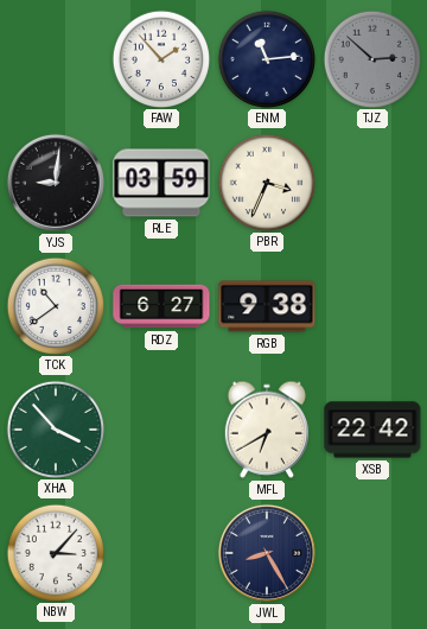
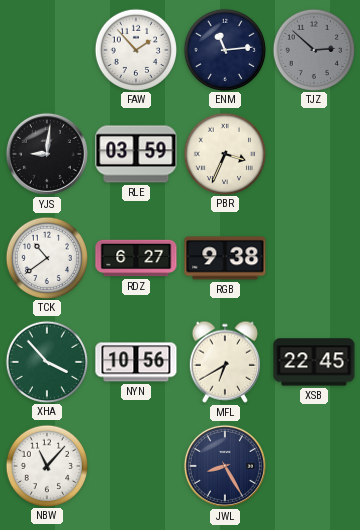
NYN: none -> 10:56 (136, 362)
XSB: 22:42 -> 22:45 (314, 362)
NBW: 3:07 -> 11:07 (46, 465)
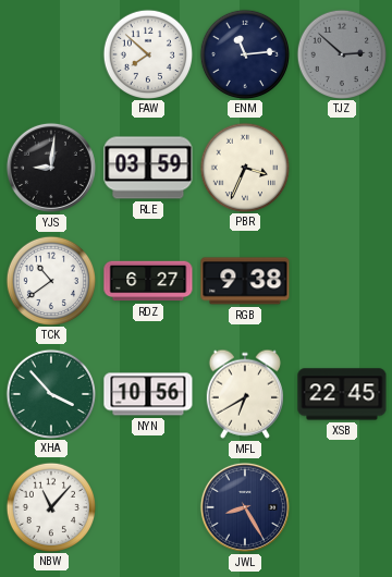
FAW: 1:53 -> 7:52 (147, 53)
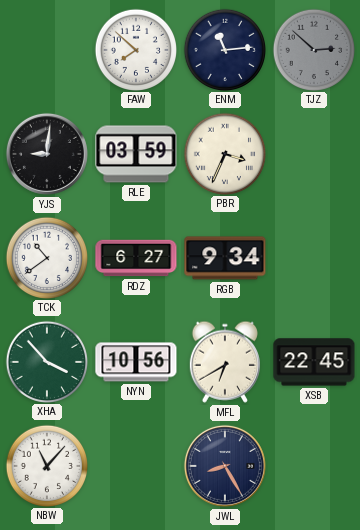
RGB: 9:38 -> 9:34 (225, 258)
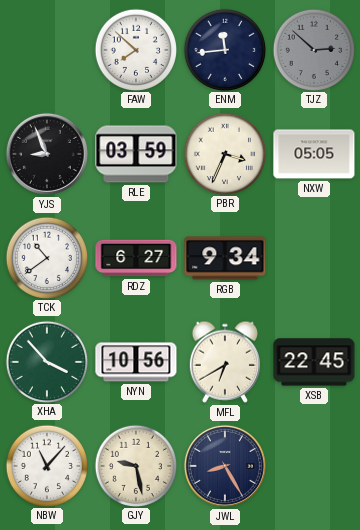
ENM: 11:14 -> 11:44 (224, 49)
YJS: 9:01 -> 8:56 (47, 154)
NXW: none -> 05:05 (314, 154)
GJY: none -> 9:28 (135, 465)
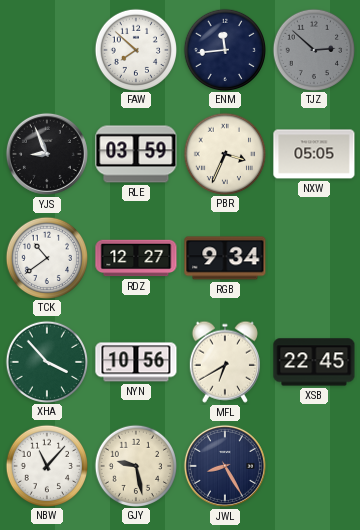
RDZ: 6:27 -> 12:27 (136, 258)
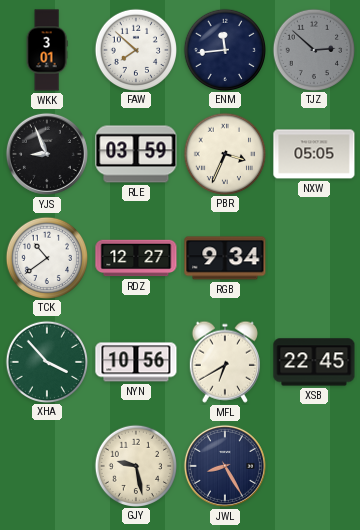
WKK: none -> 3:01 (47, 50)
NBW: 11:07 -> none (46, 465)
